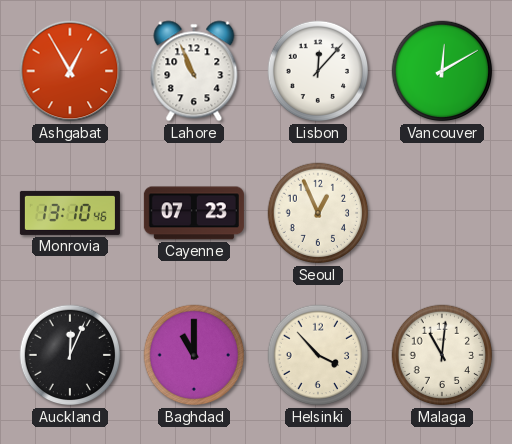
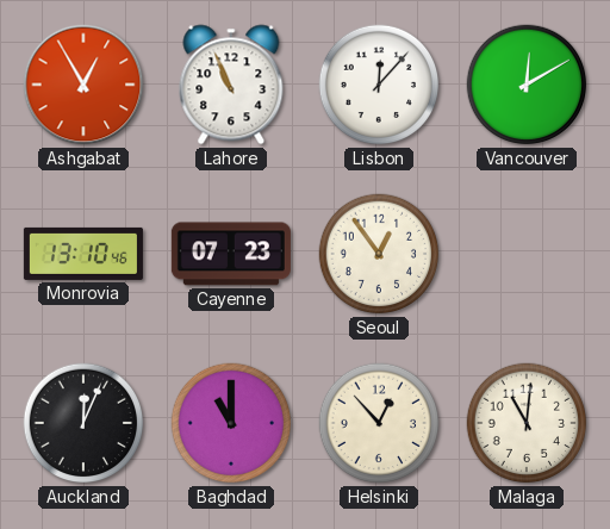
Seoul: 12:56 -> 12:54 (379, 254)
Helsinki: 3:53 -> 12:53 (379, 423)
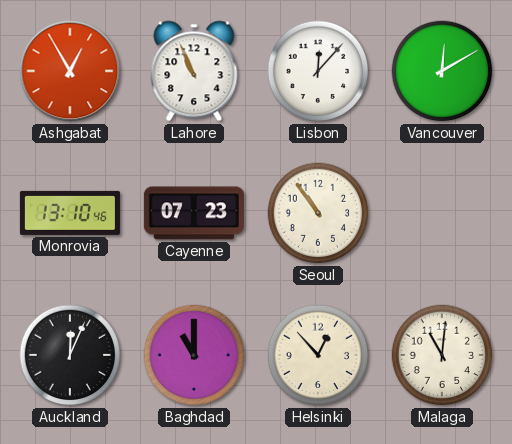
Seoul: 12:54 -> 10:54 (318, 213)
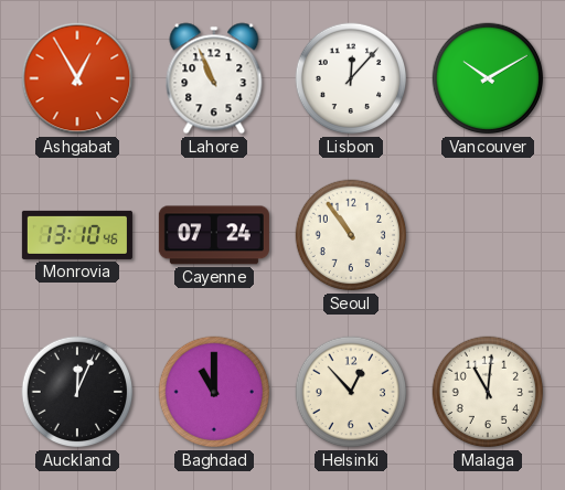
Vancouver: 12:10 -> 10:10 (488, 78)
Cayenne: 07:23 -> 07:24 (214, 235)
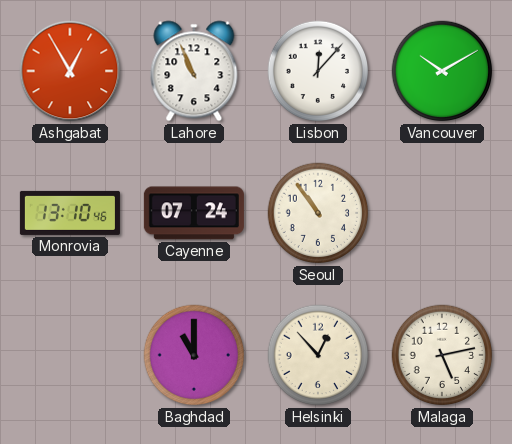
Auckland: 12:04 -> none (77, 392)
Malaga: 11:01 -> 5:13 (442, 355)
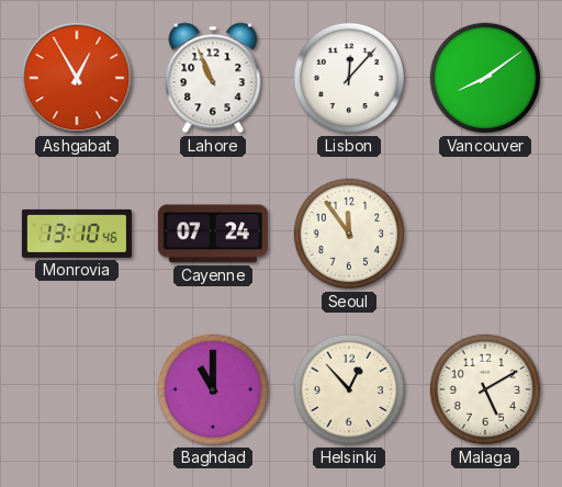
Vancouver: 10:10 -> 8:09 (485, 78)
Seoul: 10:54 -> 11:54 (349, 234)
Malaga: 5:13 -> 5:10 (485, 389)
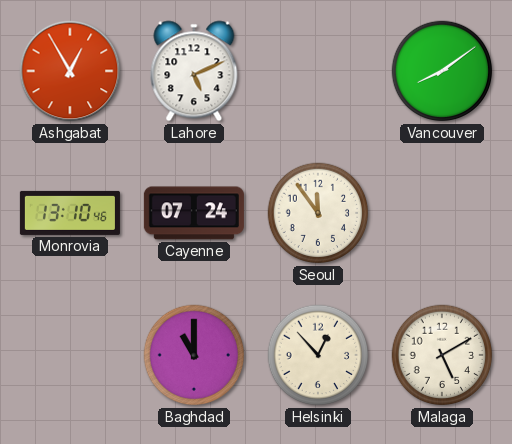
Lahore: 10:56 -> 5:11 (194, 71)
Lisbon: 12:07 -> none (349, 78)
